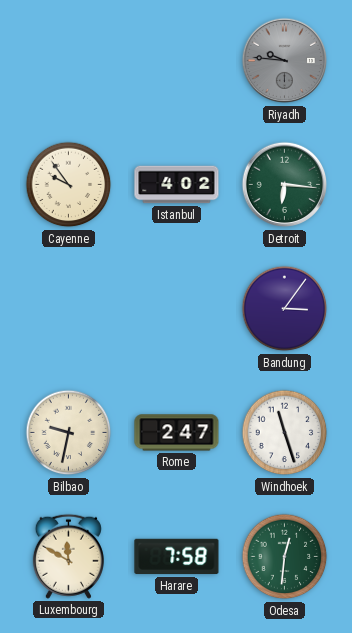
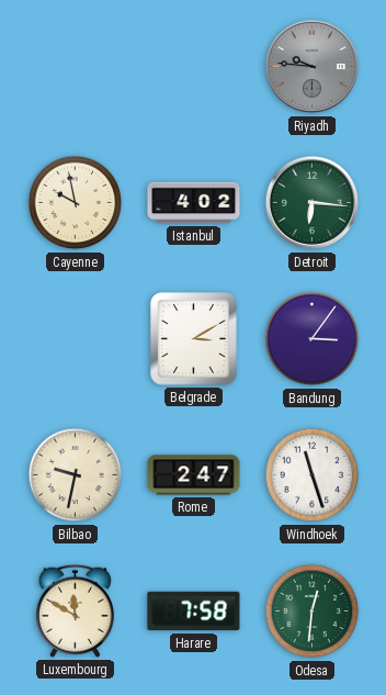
Cayenne: 9:54 -> 9:58 (76, 203)
Belgrade: none -> 3:10 (194, 339)
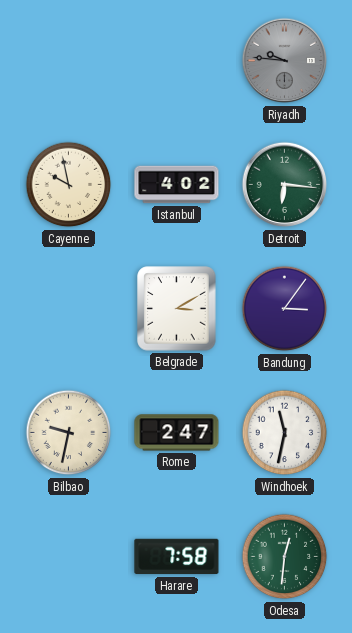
Windhoek: 11:27 -> 11:32 (285, 433)
Luxembourg: 11:50 -> none (75, 610)
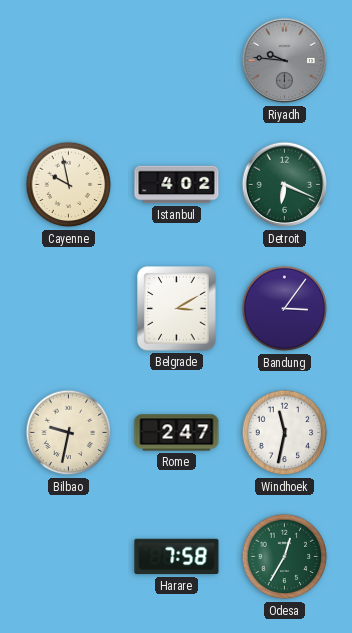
Detroit: 6:16 -> 6:19 (285, 185)
Odesa: 12:31 -> 12:35 (285, 557)
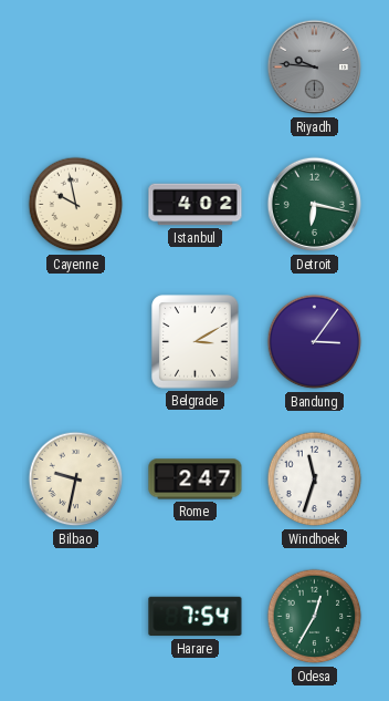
Detroit: 6:19 -> 6:17 (315, 205)
Windhoek: 11:32 -> 11:33 (315, 480)
Harare: 7:58 -> 7:54 (196, 617)
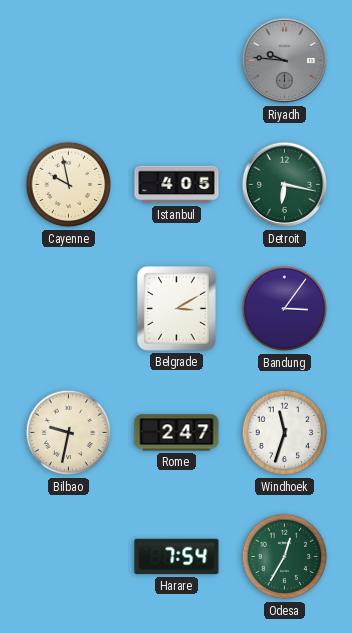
Istanbul: 4:02 -> 4:05 (177, 185)
